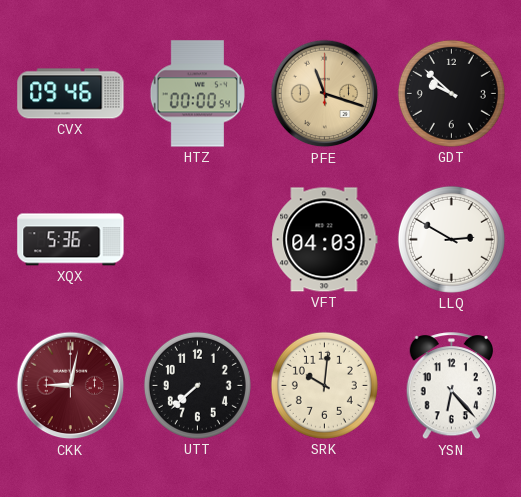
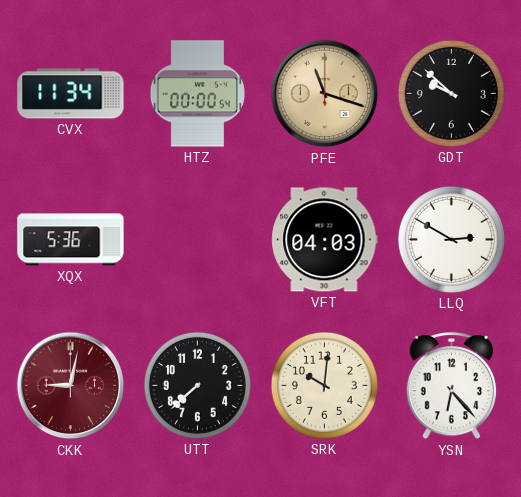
CVX: 09:46 -> 11:34 (71, 94)
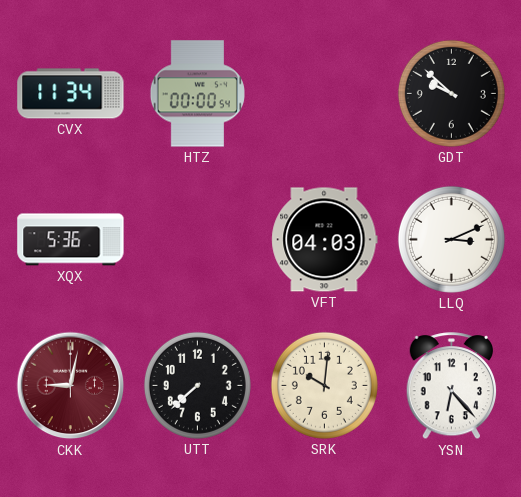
PFE: 11:18 -> none (325, 94)
LLQ: 2:50 -> 3:11 (451, 239)
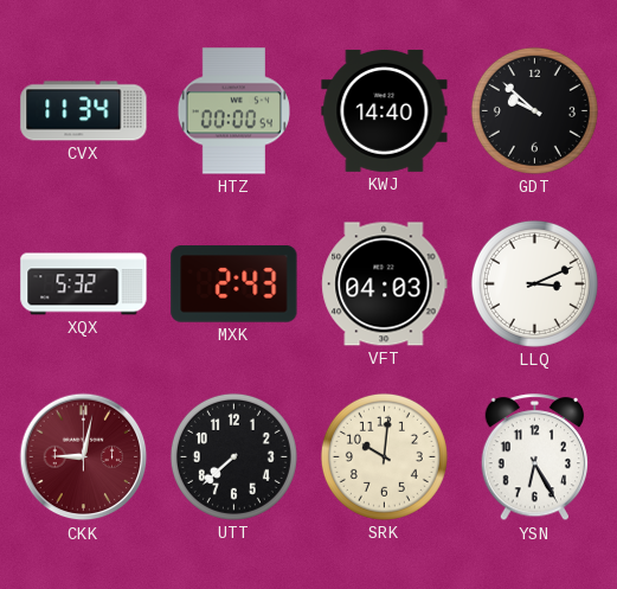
KWJ: none -> 14:40 (385, 110)
XQX: 5:36 -> 5:32 (84, 284)
MXK: none -> 2:43 (234, 284)
YSN: 6:23 -> 6:25 (535, 457)
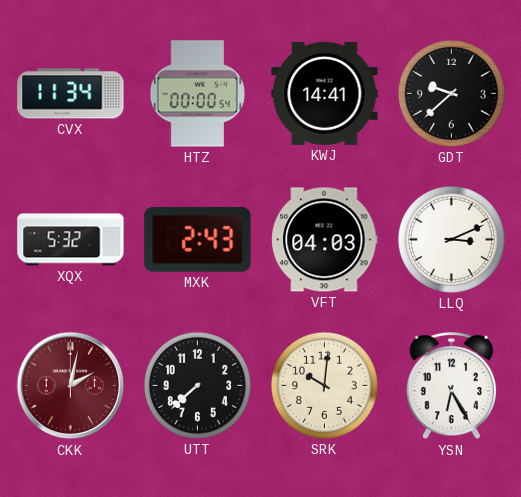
KWJ: 14:40 -> 14:41 (325, 93)
GDT: 9:52 -> 9:38 (451, 93)
CKK: 9:02 -> 2:02 (71, 386)
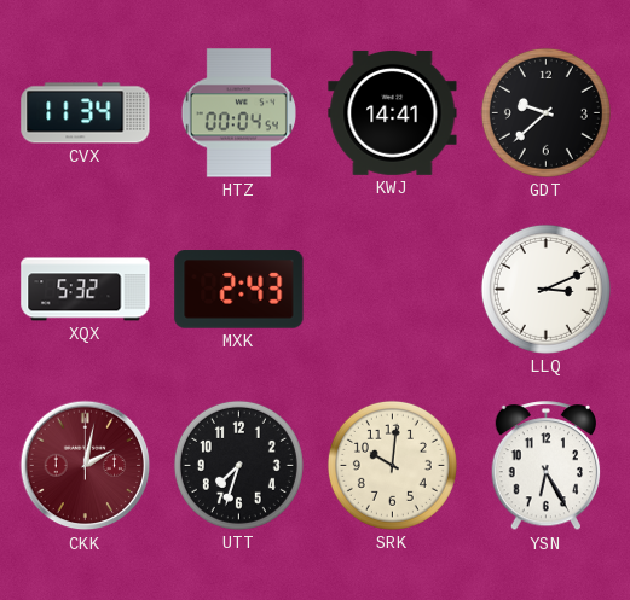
HTZ: 00:00 -> 00:04 (238, 113)
VFT: 04:03 -> none (325, 240)
UTT: 7:38 -> 7:33 (238, 465)
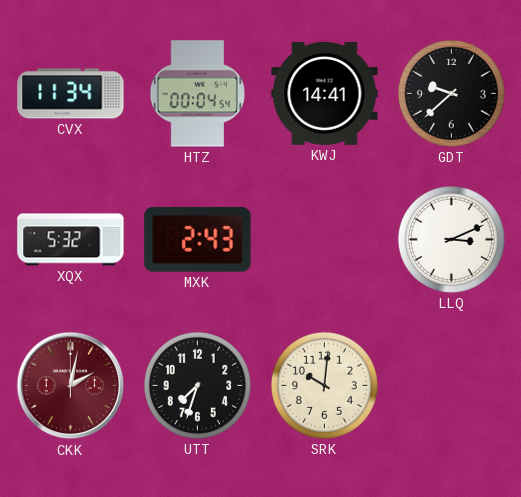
YSN: 6:25 -> none (547, 466)
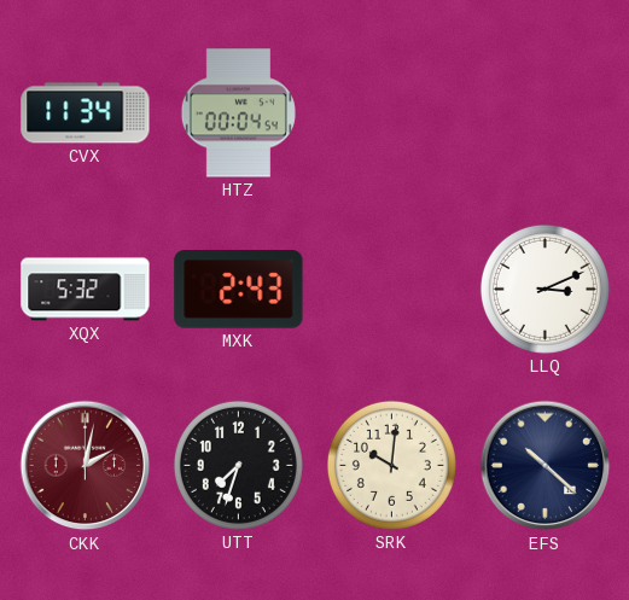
KWJ: 14:41 -> none (325, 93)
GDT: 9:38 -> none (451, 93)
EFS: none -> 10:22 (546, 466)
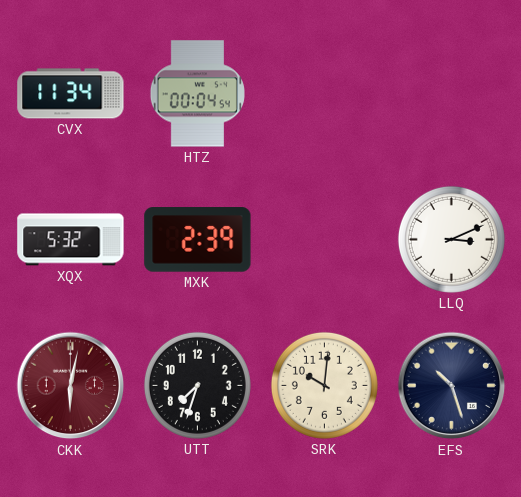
MXK: 2:43 -> 2:39 (198, 240)
CKK: 2:02 -> 6:02 (71, 386)
EFS: 10:22 -> 10:27 (452, 386)
